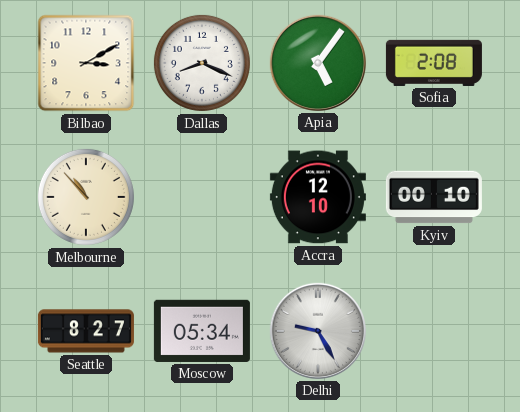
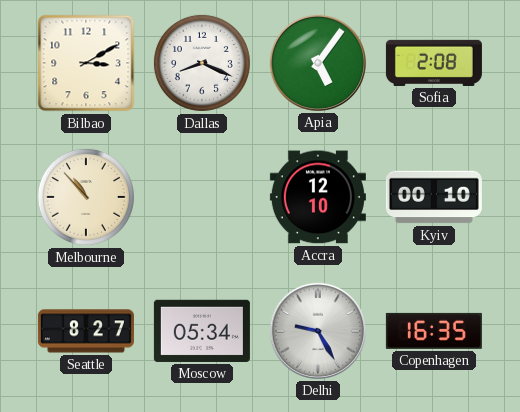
Copenhagen: none -> 16:35 (434, 331)
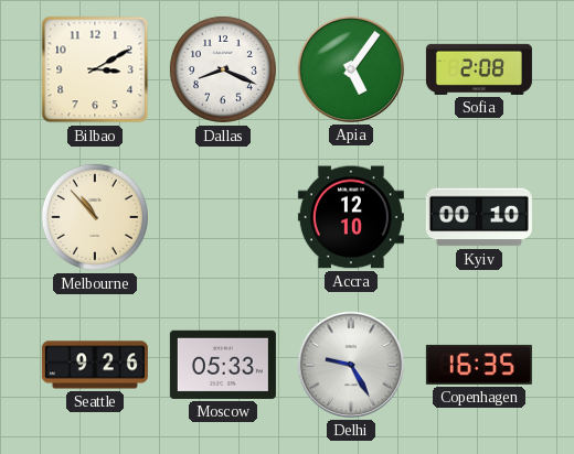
Seattle: 8:27 -> 9:26 (95, 365)
Moscow: 05:34 -> 05:33 (223, 365)
